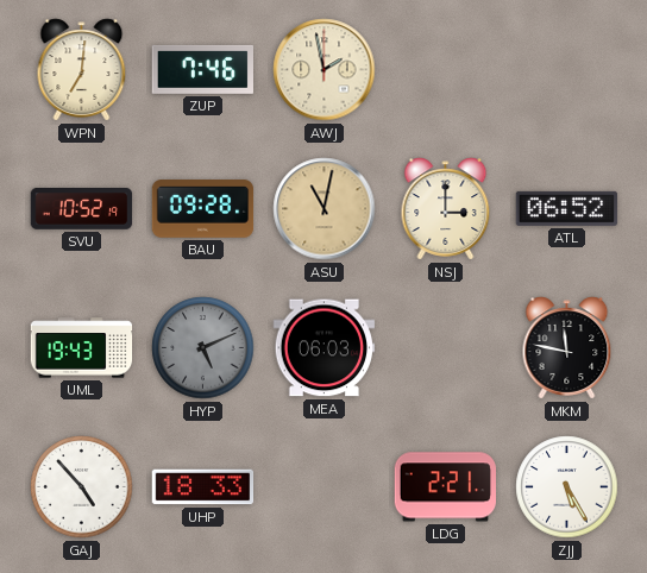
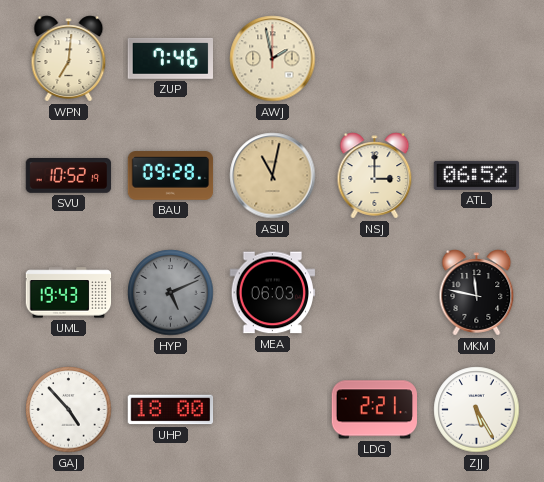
UHP: 18:33 -> 18:00 (171, 410)
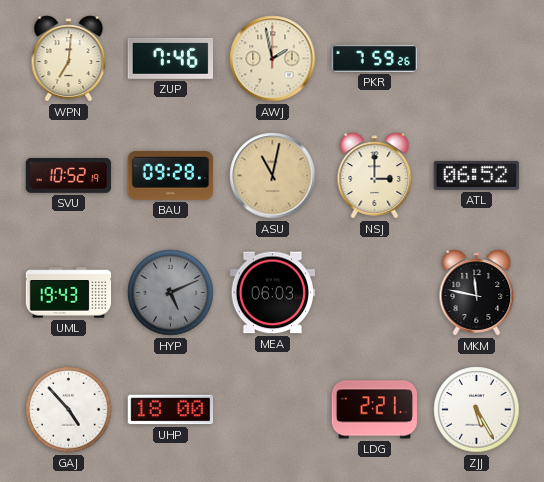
PKR: none -> 7:59 (375, 58)
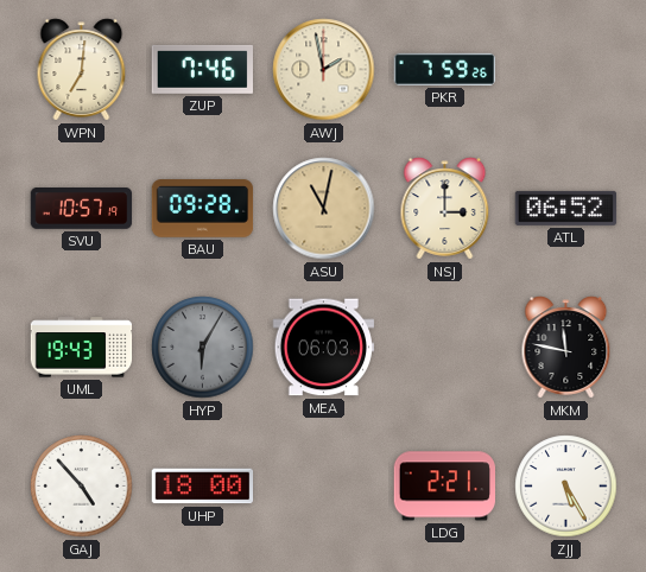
SVU: 10:52 -> 10:57 (82, 209)
HYP: 5:11 -> 6:05 (203, 348)
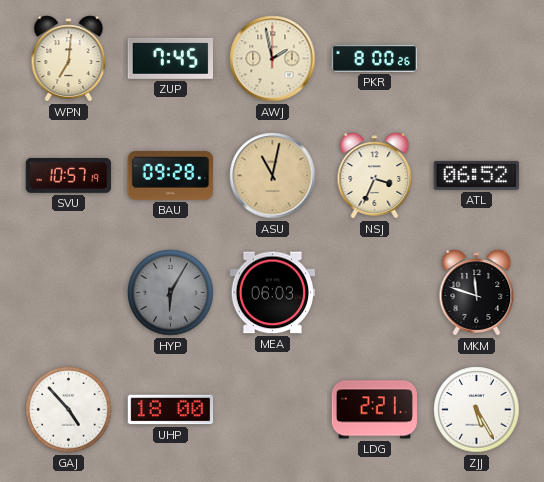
ZUP: 7:46 -> 7:45 (170, 58)
PKR: 7:59 -> 8:00 (375, 58)
NSJ: 3:00 -> 3:34 (375, 176)
UML: 19:43 -> none (82, 348)
MKM: 11:47 -> 11:48 (477, 293)
